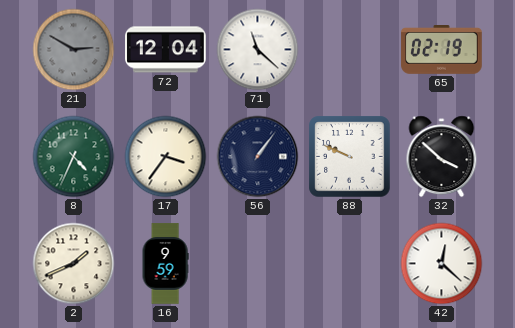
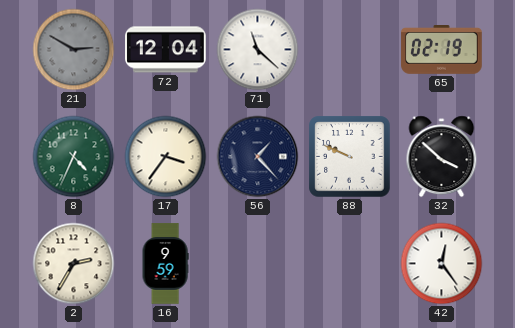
56: 1:06 -> 1:23 (258, 157)
2: 1:41 -> 2:35 (74, 264)
42: 12:22 -> 12:24 (442, 264)
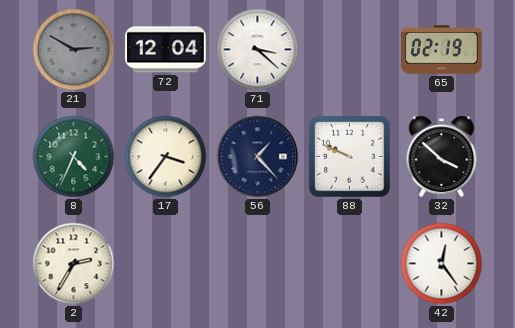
71: 11:22 -> 3:22 (258, 50)
16: 9:59 -> none (165, 264)
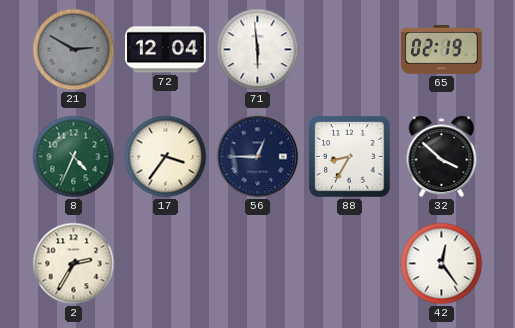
71: 3:22 -> 5:59 (258, 50)
56: 1:23 -> 12:45 (258, 157)
88: 9:49 -> 8:35 (350, 157)
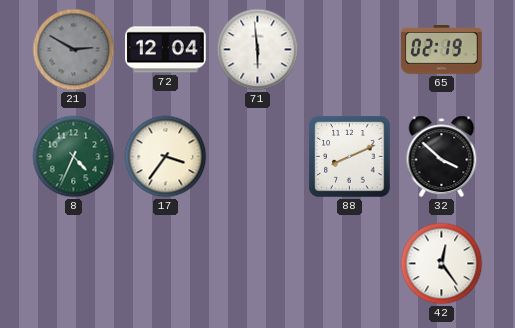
56: 12:45 -> none (258, 157)
88: 8:35 -> 8:11 (350, 157)
2: 2:35 -> none (74, 264)
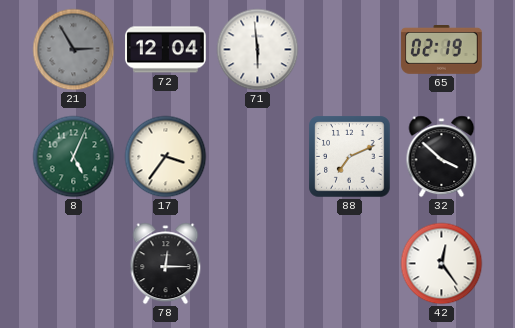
21: 2:50 -> 2:55 (74, 50)
8: 4:34 -> 5:04 (74, 157)
88: 8:11 -> 7:11 (350, 157)
78: none -> 12:15 (166, 264)
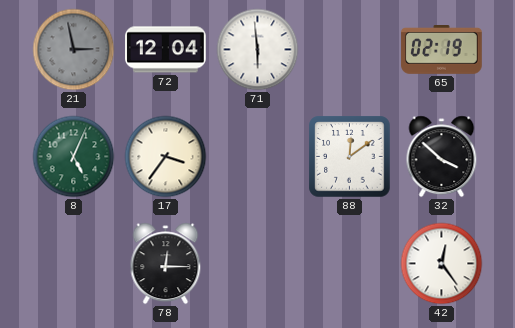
21: 2:55 -> 2:58 (74, 50)
88: 7:11 -> 12:09 (350, 157)
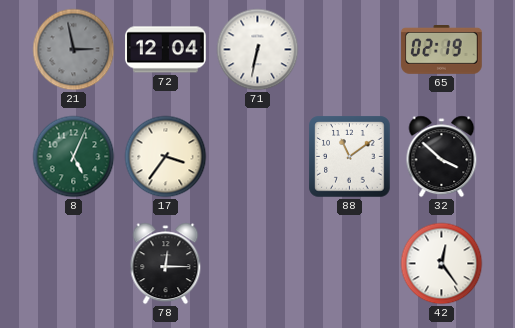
71: 5:59 -> 6:32 (258, 50)
88: 12:09 -> 11:09 (350, 157)
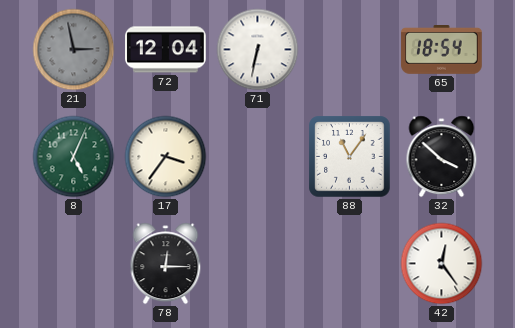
65: 02:19 -> 18:54 (442, 50)
88: 11:09 -> 11:06 (350, 157)
